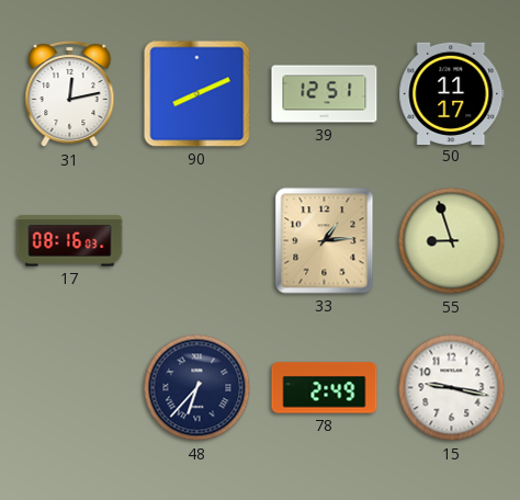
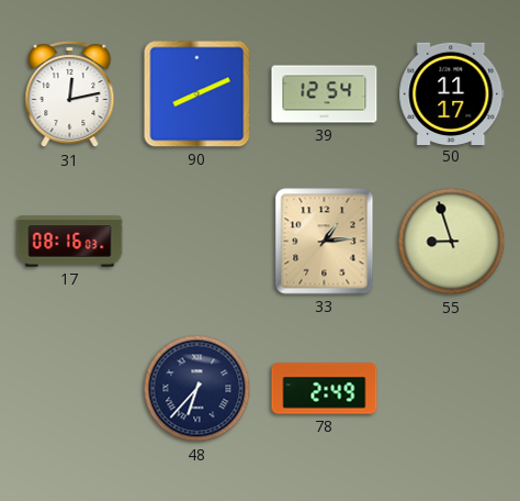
39: 12:51 -> 12:54 (325, 94)
15: 9:17 -> none (452, 388)
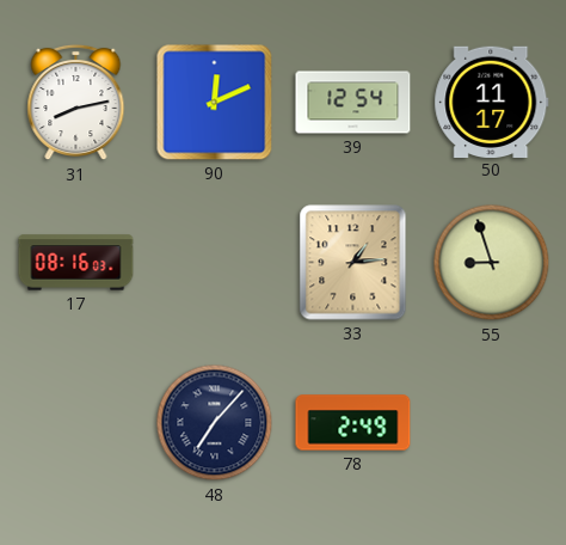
31: 12:13 -> 8:13 (76, 103)
90: 8:11 -> 12:11 (215, 103)
48: 6:37 -> 7:07 (215, 423)
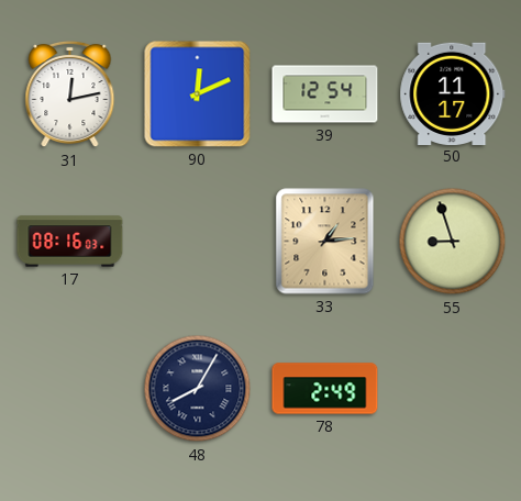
31: 8:13 -> 12:13 (70, 94)
48: 7:07 -> 8:05 (198, 389)
